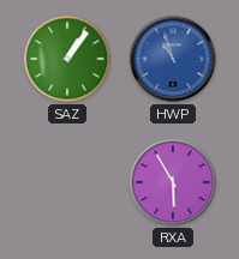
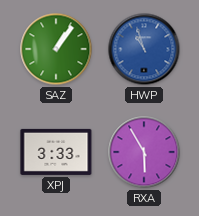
XPJ: none -> 3:33 (56, 152)
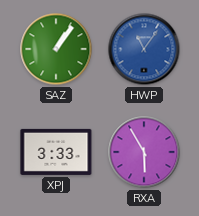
HWP: 10:57 -> 11:06 (144, 49)
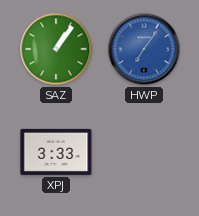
HWP: 11:06 -> 7:06 (144, 49)
RXA: 5:55 -> none (144, 152)
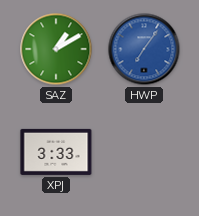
SAZ: 1:06 -> 1:10 (56, 49)
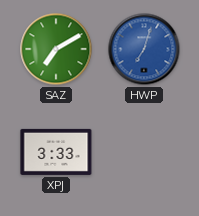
SAZ: 1:10 -> 7:10 (56, 49)
HWP: 7:06 -> 7:03 (144, 49)
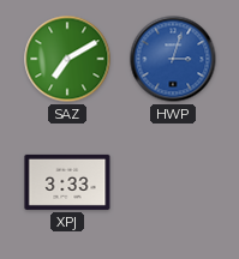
HWP: 7:03 -> 3:03 (173, 59)
